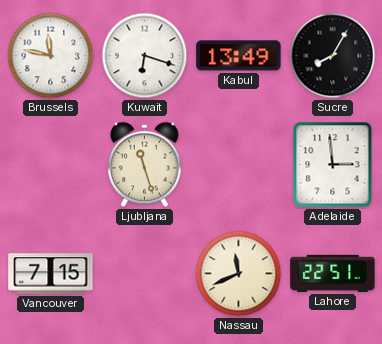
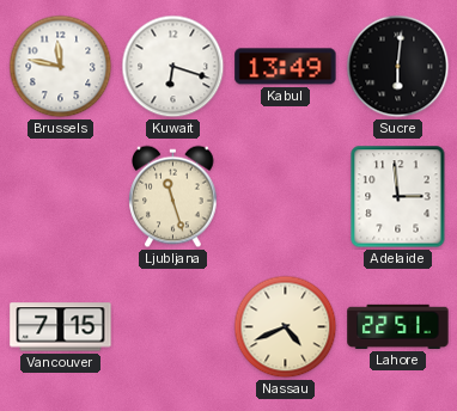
Sucre: 8:05 -> 6:01 (398, 67)
Nassau: 11:41 -> 4:41 (286, 327)
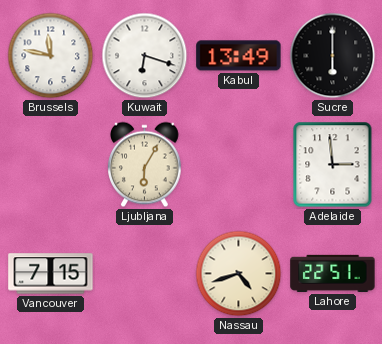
Sucre: 6:01 -> 6:00 (333, 56)
Ljubljana: 11:27 -> 6:05 (145, 165)
Nassau: 4:41 -> 4:42 (239, 274)
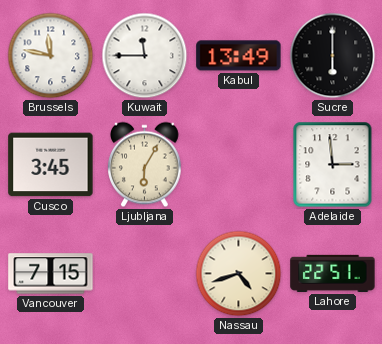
Kuwait: 6:18 -> 11:45 (145, 56)
Cusco: none -> 3:45 (51, 165)
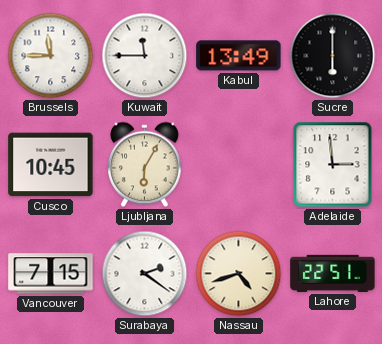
Brussels: 11:47 -> 11:45 (51, 56)
Cusco: 3:45 -> 10:45 (51, 165)
Surabaya: none -> 2:21 (145, 274)
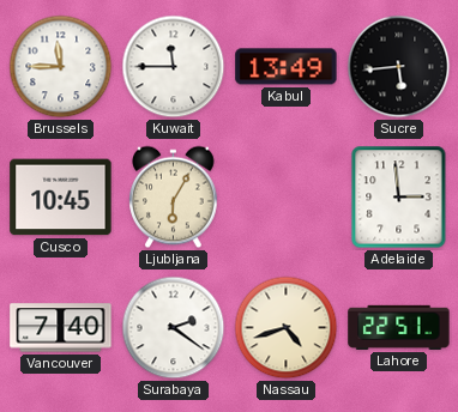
Sucre: 6:00 -> 5:44 (399, 67)
Vancouver: 7:15 -> 7:40 (61, 328)
